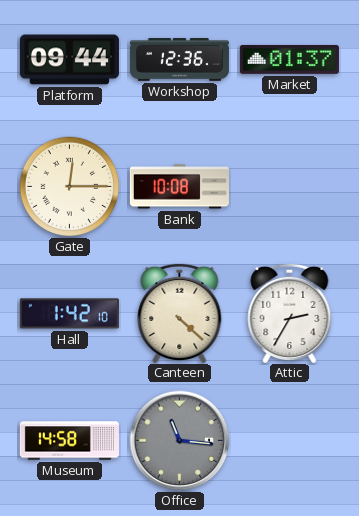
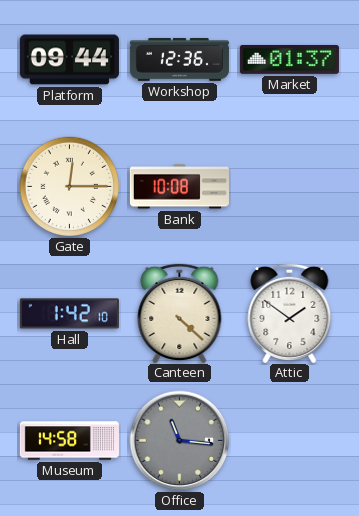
Attic: 2:35 -> 1:51 (290, 312)
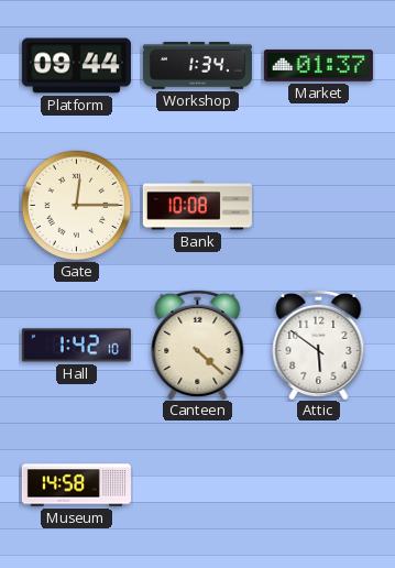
Workshop: 12:36 -> 1:34 (197, 66)
Attic: 1:51 -> 5:51 (319, 343)
Office: 11:16 -> none (180, 441)
